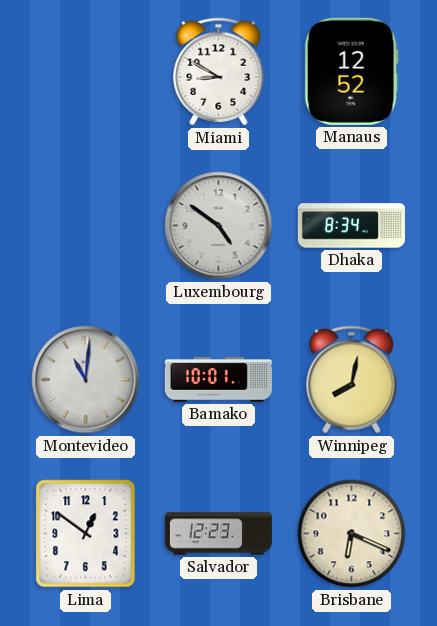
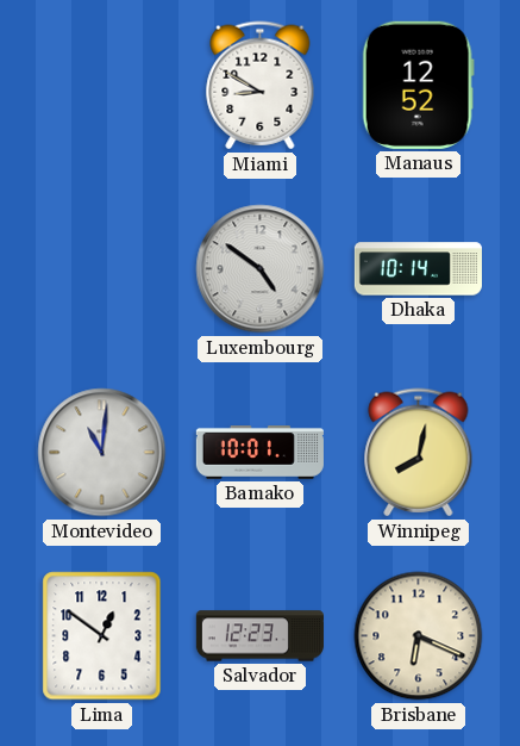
Dhaka: 8:34 -> 10:14 (418, 269)
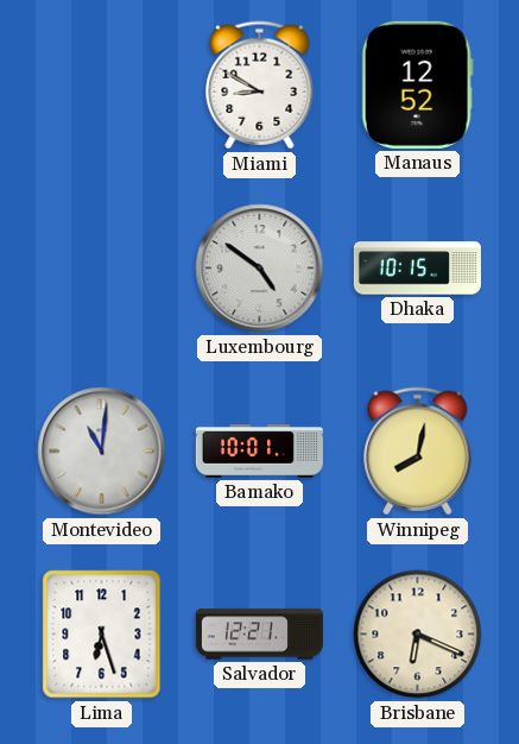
Dhaka: 10:14 -> 10:15 (417, 269)
Lima: 12:51 -> 6:27 (102, 635)
Salvador: 12:23 -> 12:21 (259, 635)
